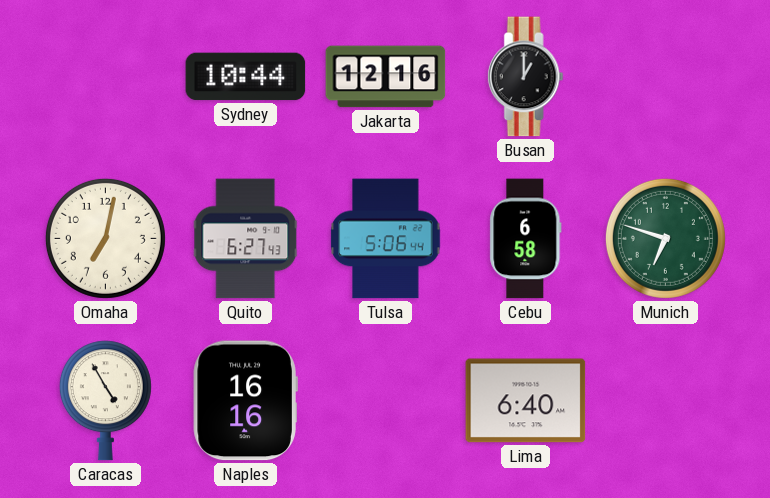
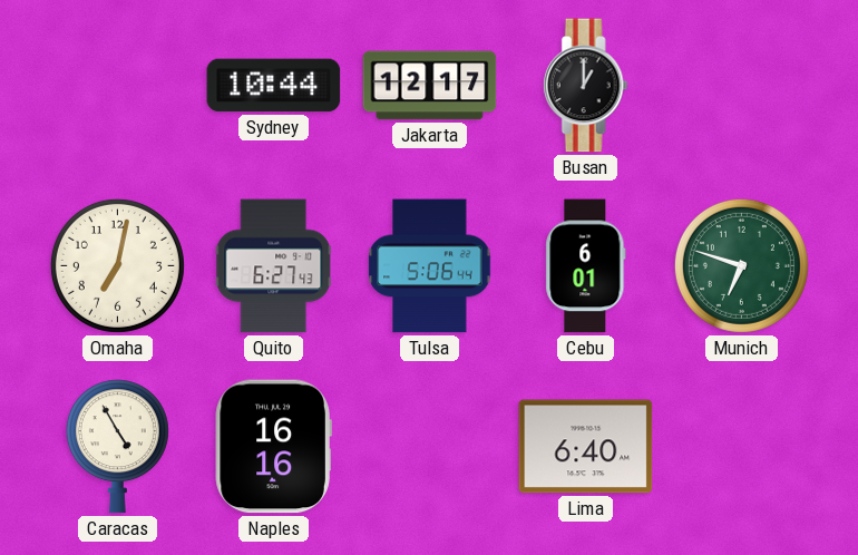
Jakarta: 12:16 -> 12:17 (430, 86)
Cebu: 6:58 -> 6:01 (586, 266)
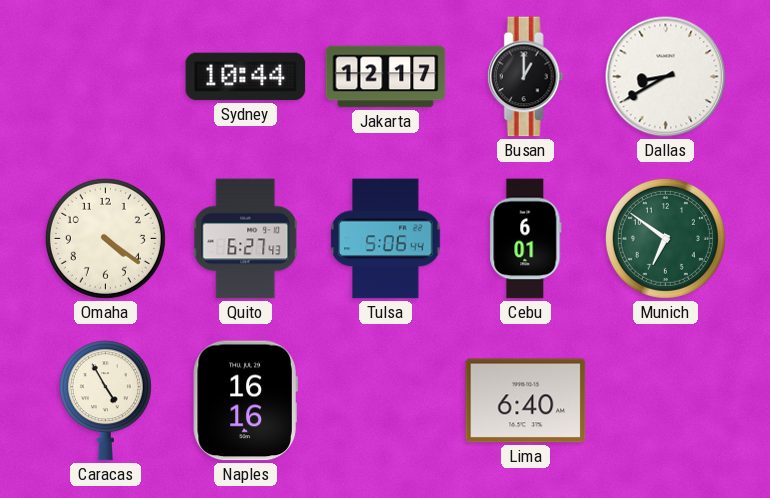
Dallas: none -> 8:40 (666, 77)
Omaha: 7:02 -> 4:21 (105, 238)
Munich: 6:48 -> 6:51 (665, 238)
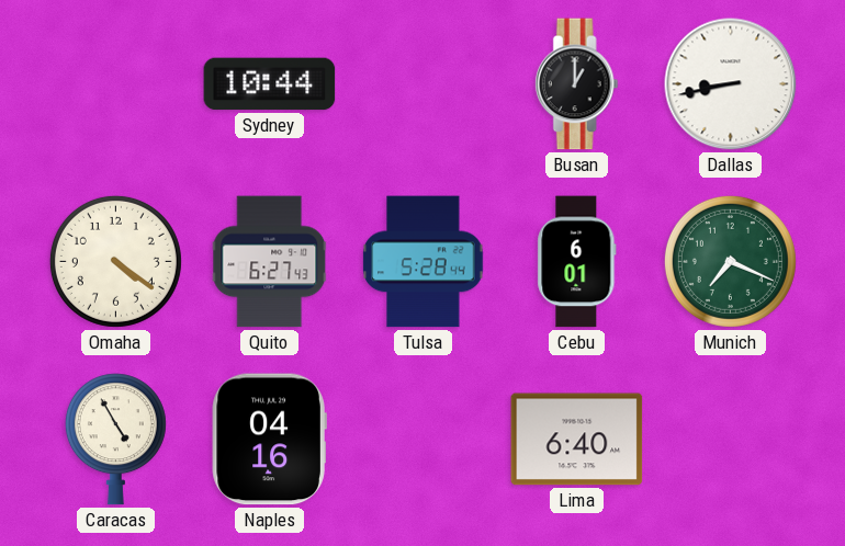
Jakarta: 12:17 -> none (386, 77)
Dallas: 8:40 -> 8:43 (731, 84)
Tulsa: 5:06 -> 5:28 (424, 262)
Munich: 6:51 -> 7:19 (730, 261)
Naples: 16:16 -> 04:16 (269, 440)
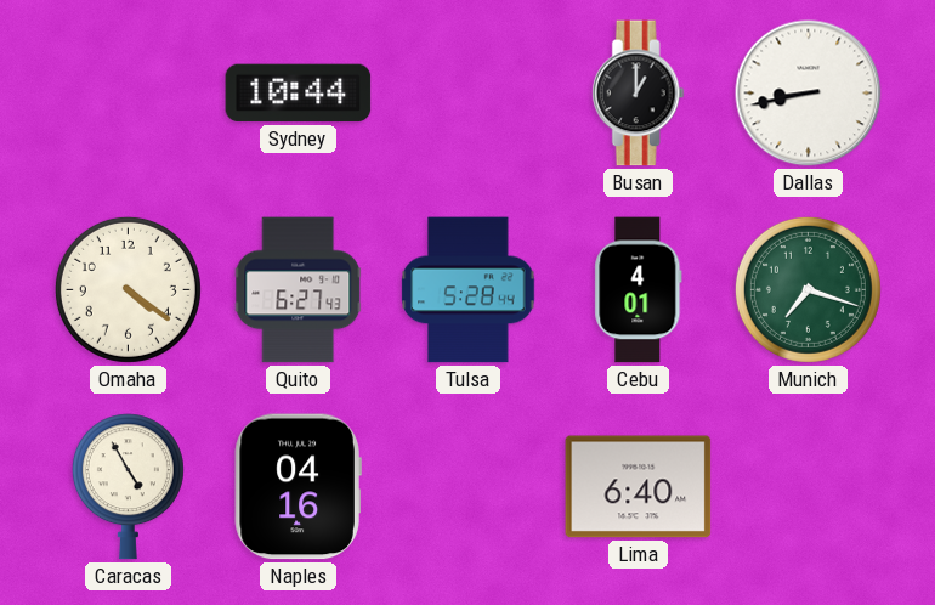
Cebu: 6:01 -> 4:01 (639, 290)
Munich: 7:19 -> 7:18 (807, 289)
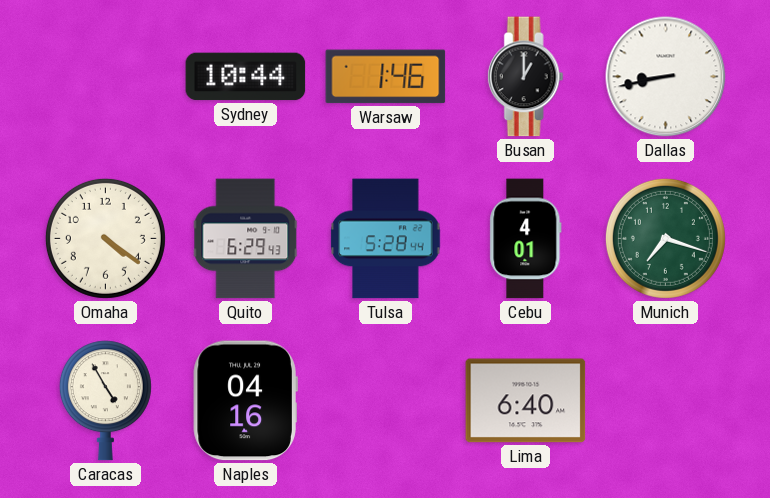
Warsaw: none -> 1:46 (386, 77)
Quito: 6:27 -> 6:29 (246, 239)
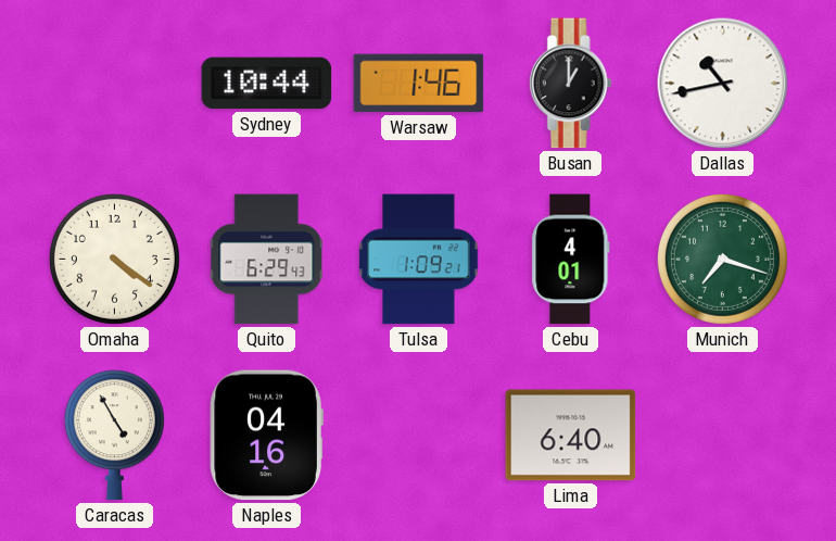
Dallas: 8:43 -> 10:43 (723, 84)
Tulsa: 5:28 -> 1:09 (419, 260)
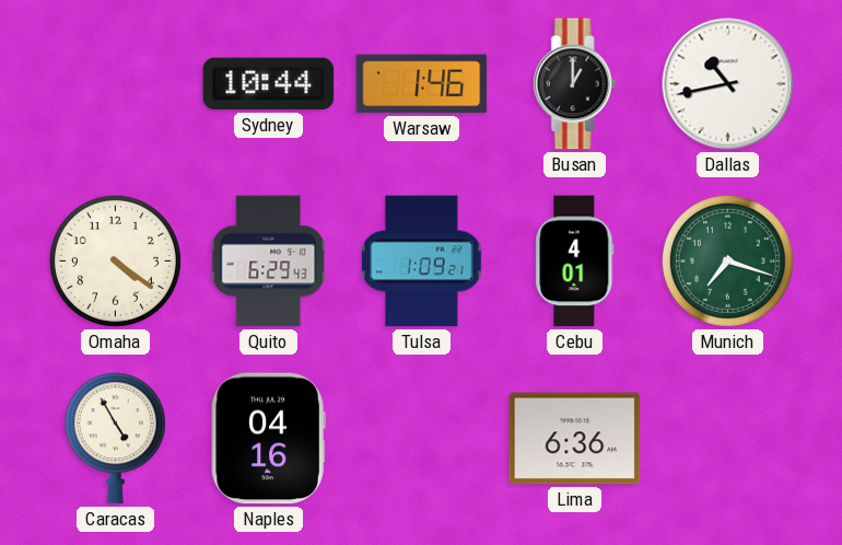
Lima: 6:40 -> 6:36 (575, 439)
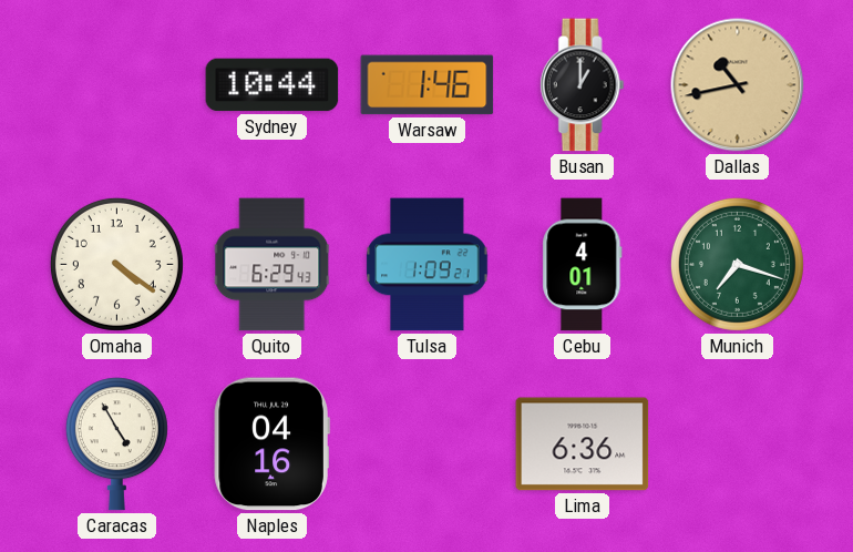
Dallas dial: white -> champagne (738, 85)
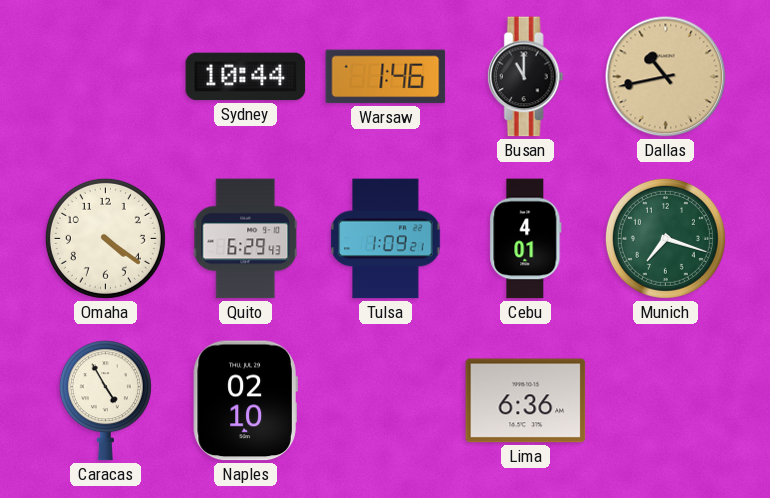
Busan: 1:00 -> 11:00 (525, 77)
Naples: 04:16 -> 02:10 (245, 401)
